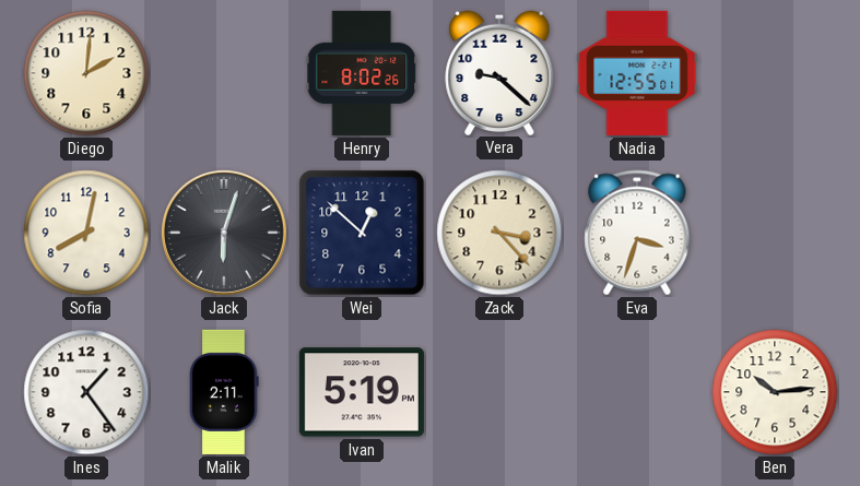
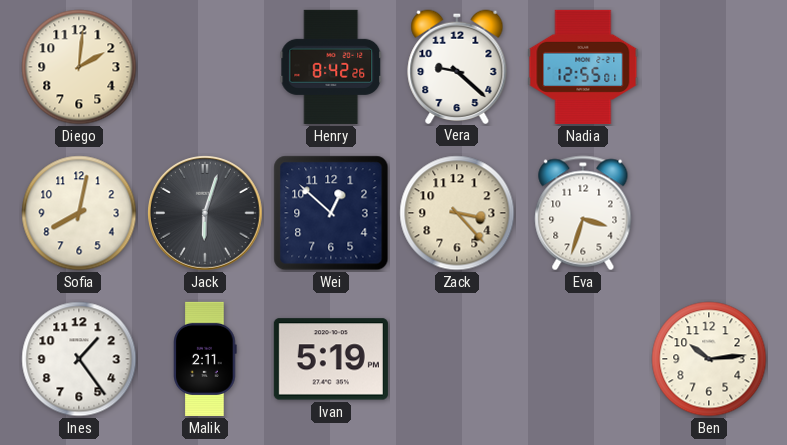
Henry: 8:02 -> 8:42 (331, 67)
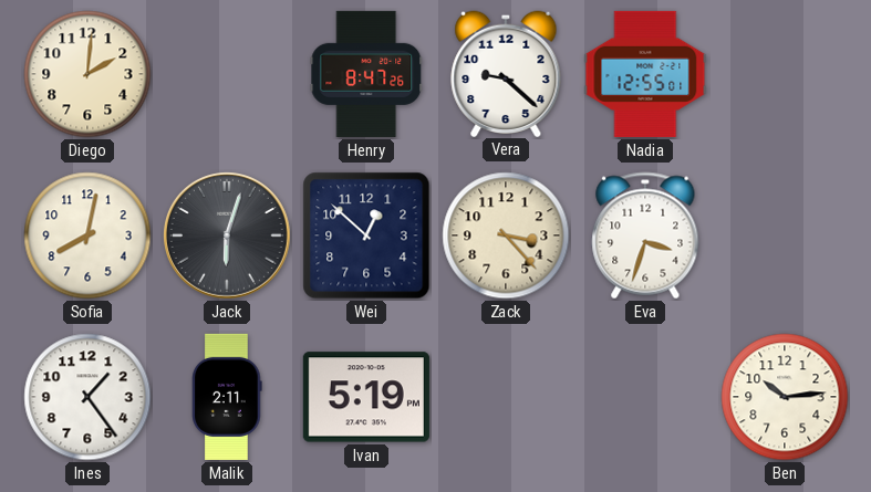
Henry: 8:42 -> 8:47 (366, 74)
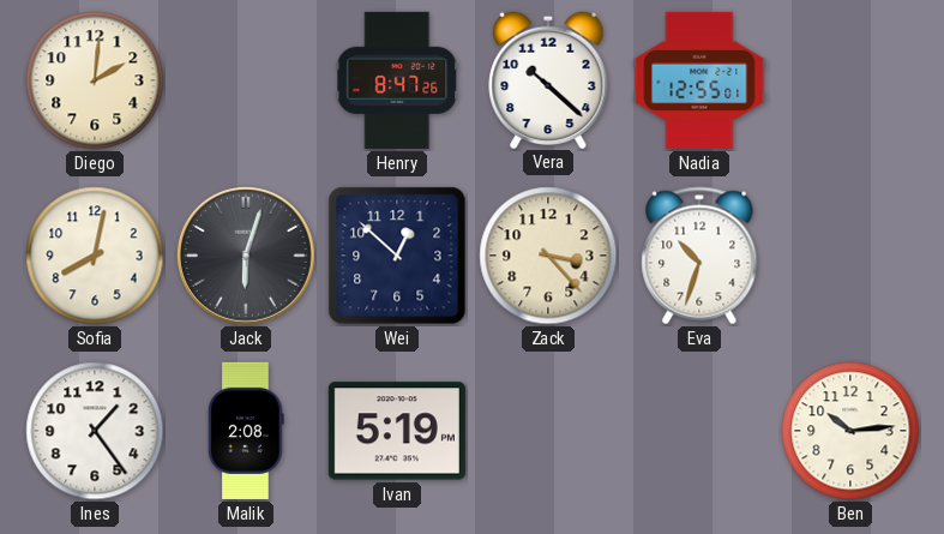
Vera: 9:22 -> 10:22 (548, 79)
Eva: 3:33 -> 10:33 (699, 256)
Malik: 2:11 -> 2:08 (246, 431)
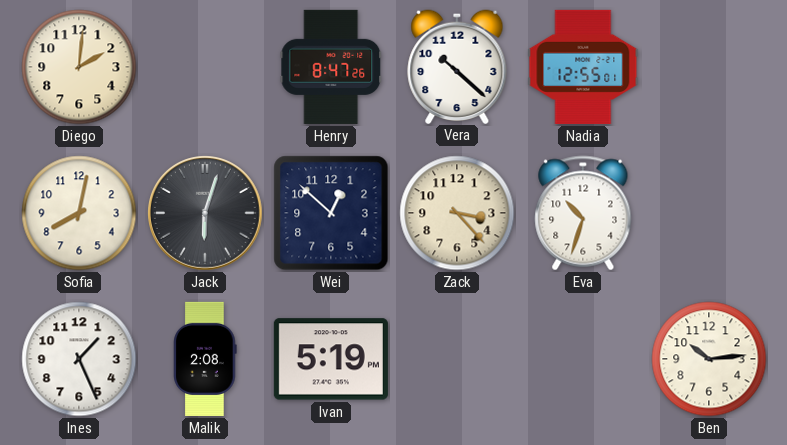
Ines: 1:24 -> 1:26 (79, 359)
